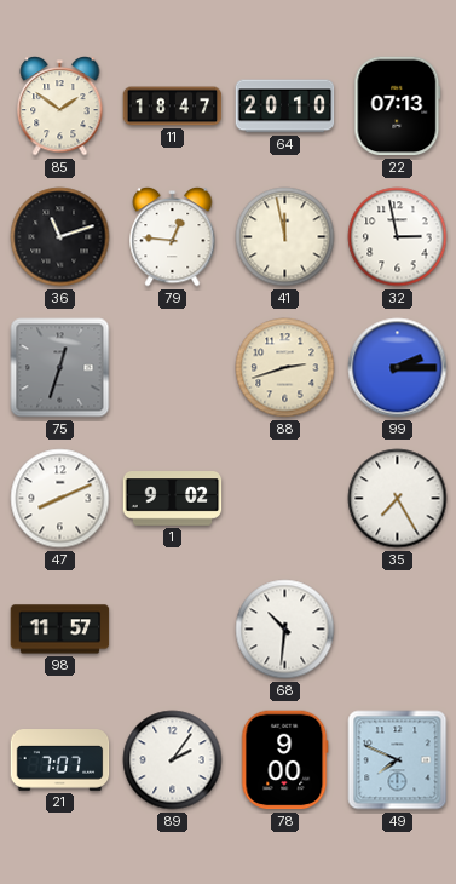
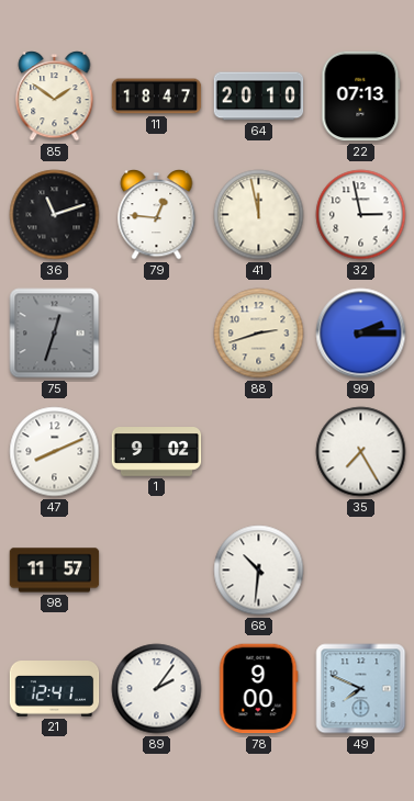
21: 7:07 -> 12:41 (55, 689)
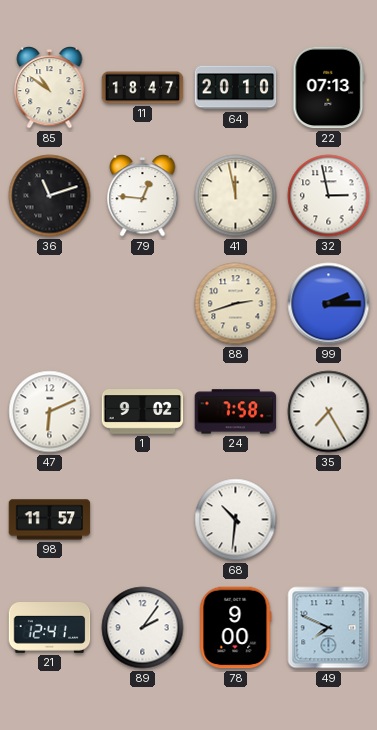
85: 1:51 -> 10:51 (50, 88)
75: 12:33 -> none (55, 334)
47: 8:11 -> 6:11 (50, 412)
24: none -> 7:58 (236, 412)
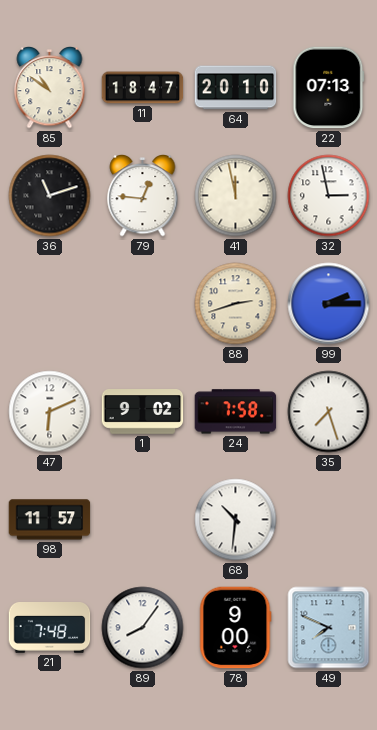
35: 7:25 -> 7:27 (329, 412)
21: 12:41 -> 7:48 (50, 628)
89: 2:06 -> 8:06 (143, 628)
